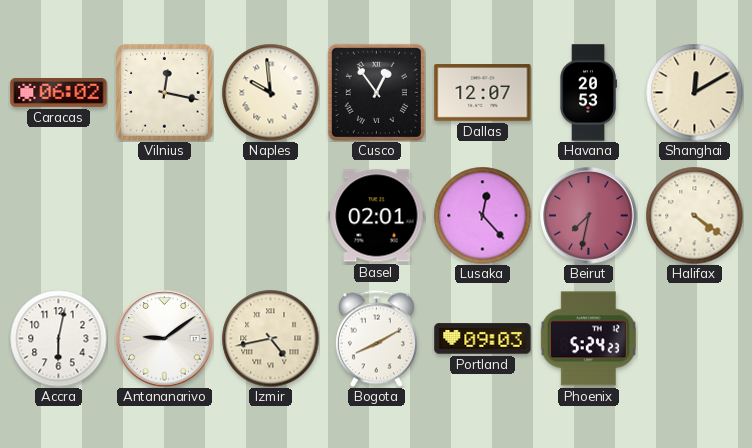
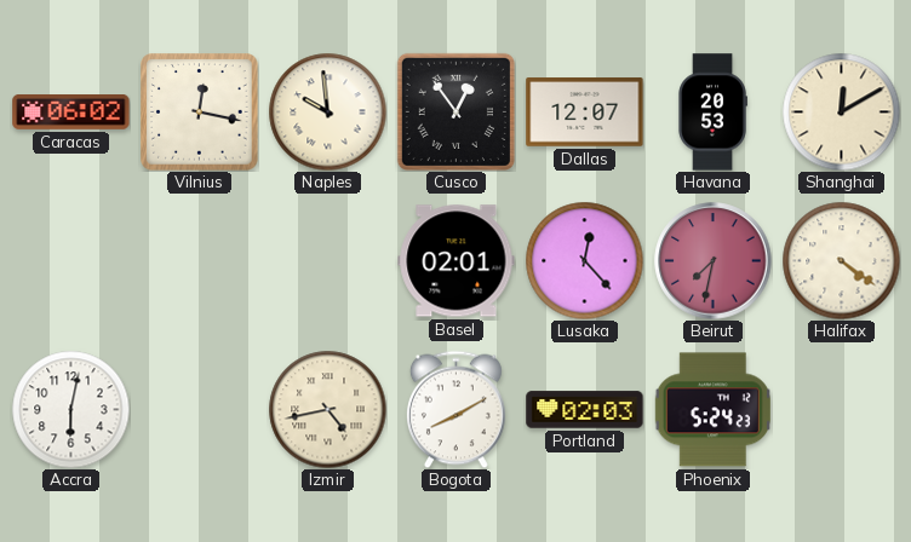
Antananarivo: 9:09 -> none (165, 339)
Portland: 09:03 -> 02:03 (585, 410)
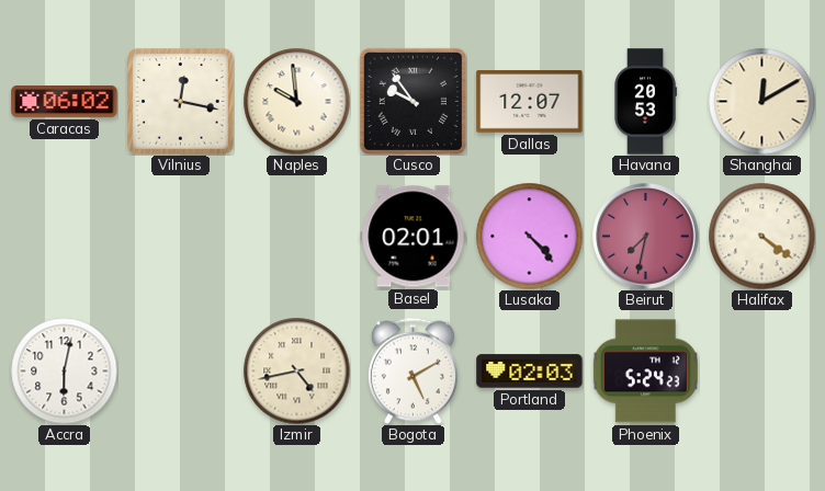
Cusco: 12:54 -> 9:54 (412, 101)
Lusaka: 12:23 -> 4:23 (529, 236)
Bogota: 8:10 -> 5:10 (412, 370)
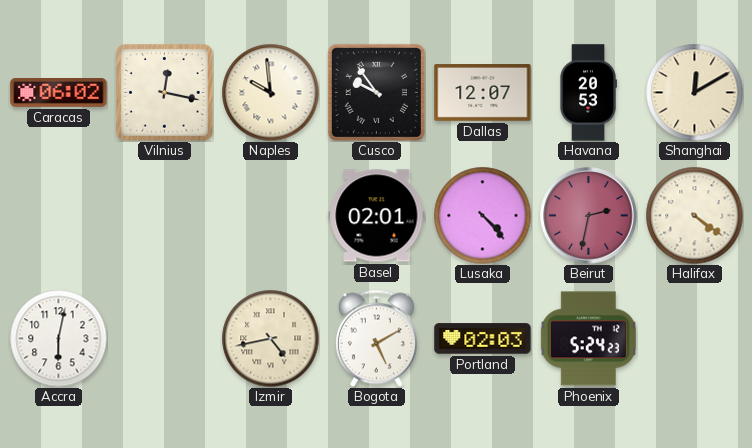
Beirut: 7:32 -> 2:32 (589, 216)
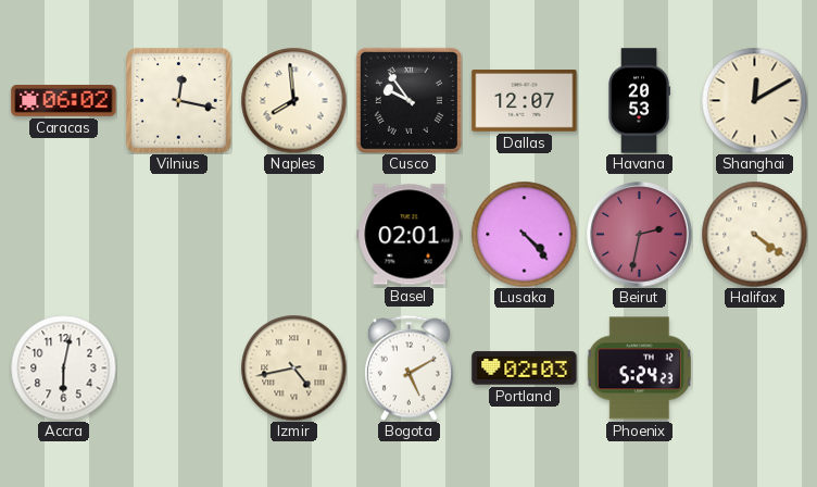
Naples: 9:59 -> 7:59 (293, 100)
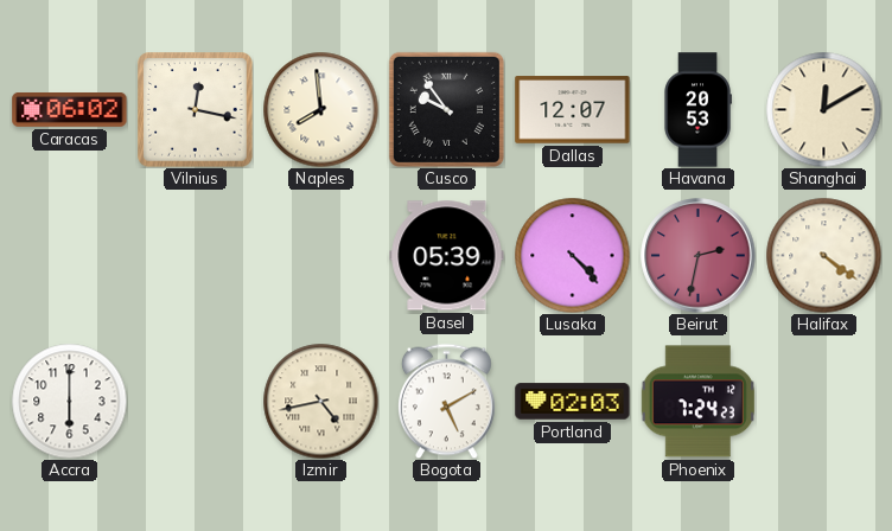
Basel: 02:01 -> 05:39 (447, 256)
Accra: 6:02 -> 6:00 (69, 401)
Phoenix: 5:24 -> 7:24 (697, 402)
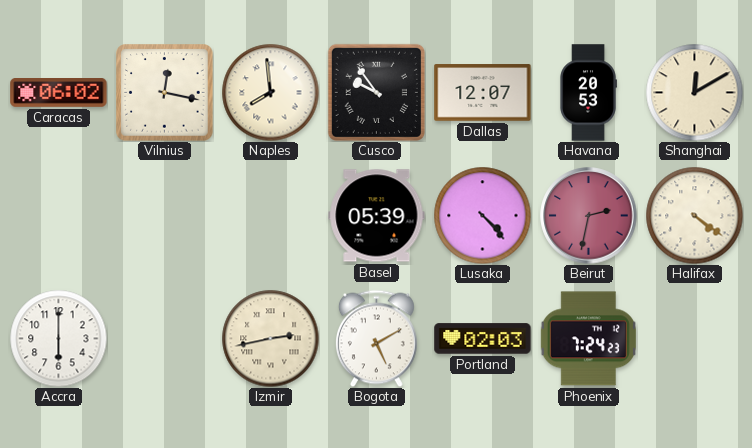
Izmir: 4:43 -> 2:43 (270, 338)
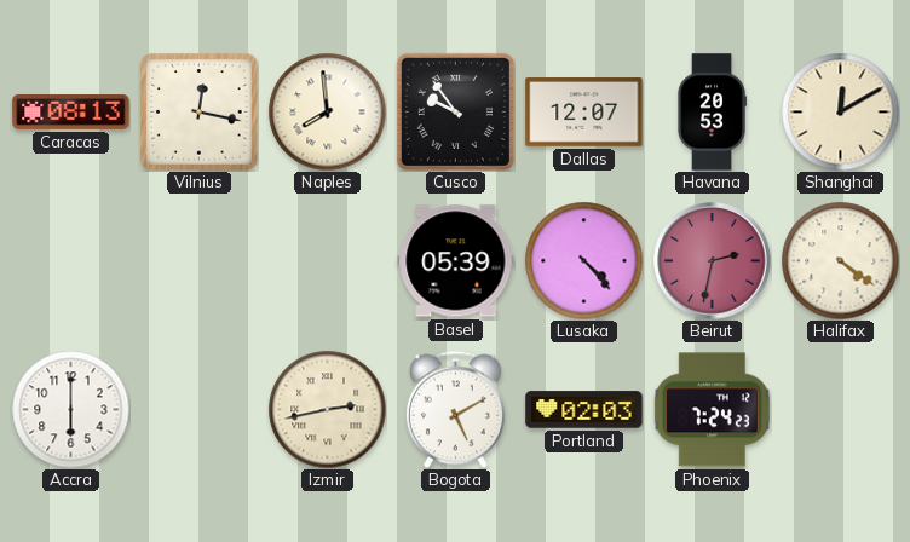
Caracas: 06:02 -> 08:13 (71, 113)
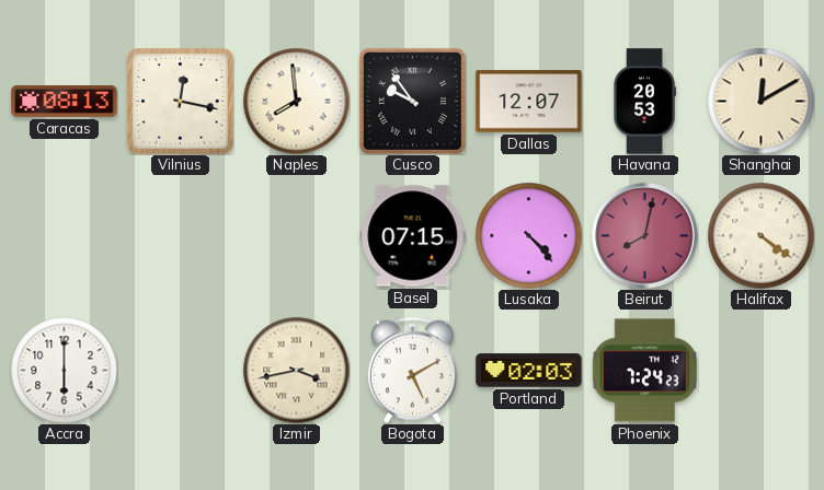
Basel: 05:39 -> 07:15 (413, 236)
Beirut: 2:32 -> 8:02 (645, 236)
Izmir: 2:43 -> 3:43 (296, 370)
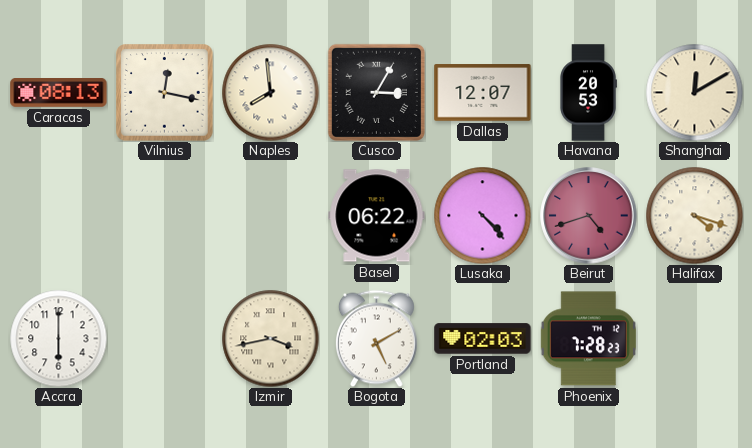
Cusco: 9:54 -> 3:05 (376, 92)
Basel: 07:15 -> 06:22 (377, 216)
Beirut: 8:02 -> 4:42 (589, 216)
Halifax: 4:21 -> 4:18 (694, 215)
Phoenix: 7:24 -> 7:28 (588, 339)
